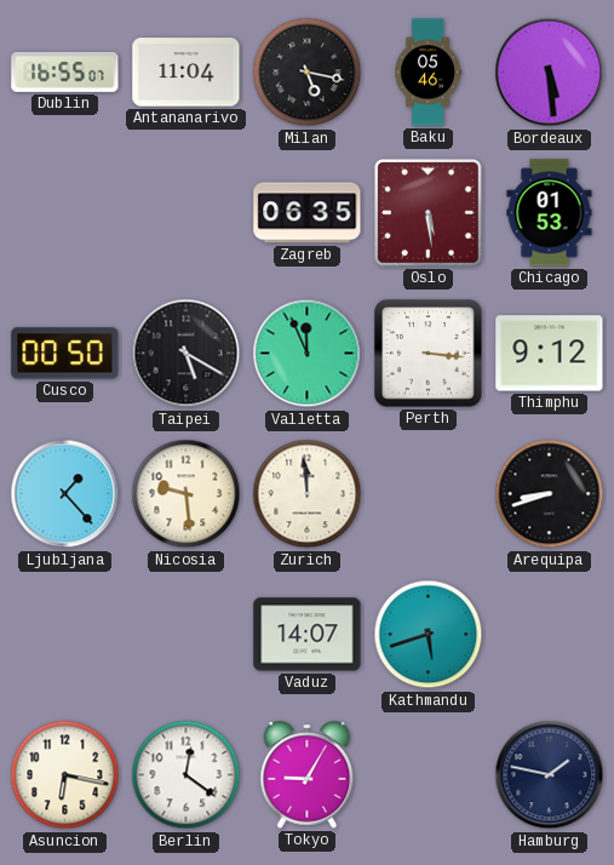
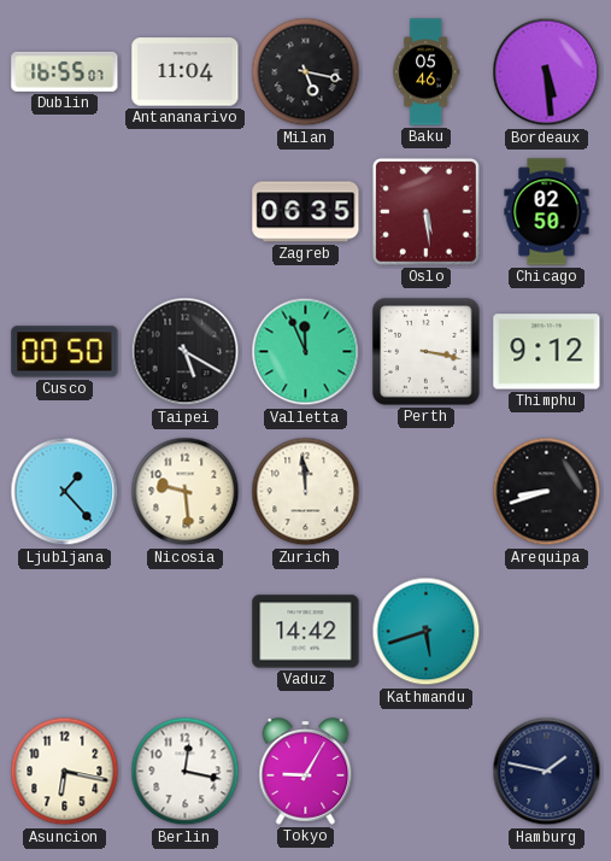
Chicago: 01:53 -> 02:50 (547, 212)
Perth: 3:16 -> 3:17 (427, 352)
Vaduz: 14:07 -> 14:42 (306, 632)
Berlin: 12:21 -> 12:17 (186, 772)
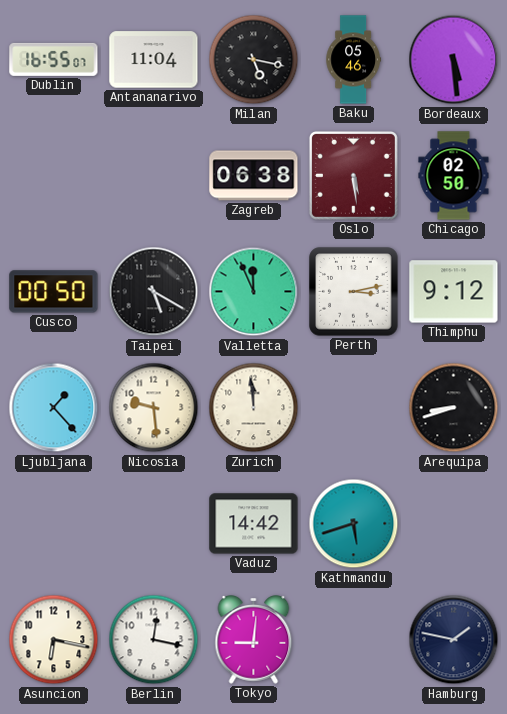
Zagreb: 06:35 -> 06:38 (254, 176)
Perth: 3:17 -> 3:13 (354, 292)
Tokyo: 9:05 -> 9:01 (254, 640)
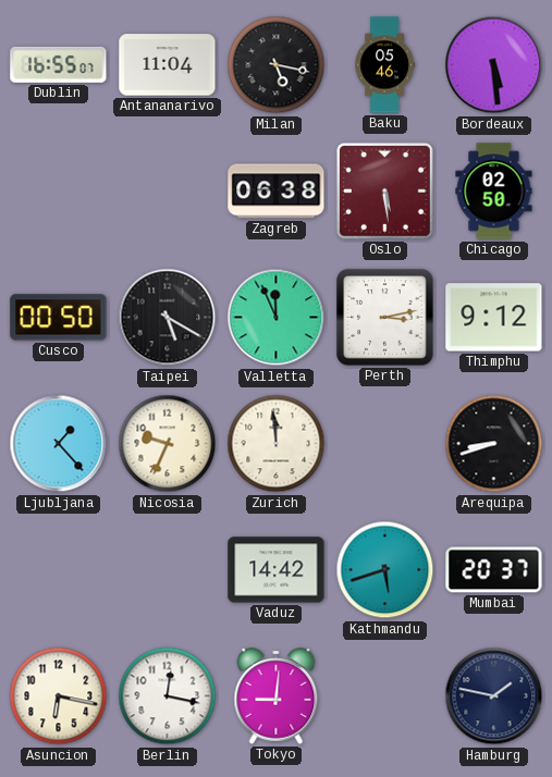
Nicosia: 9:29 -> 9:34 (168, 444)
Mumbai: none -> 20:37 (494, 570)
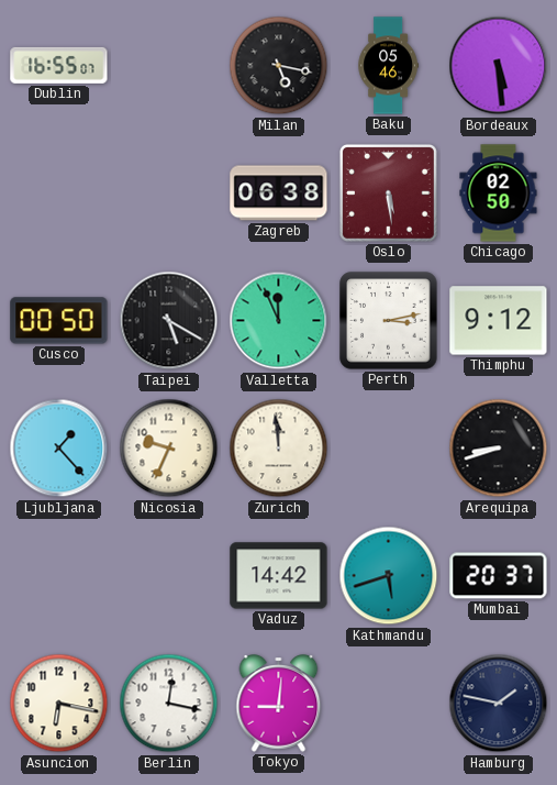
Antananarivo: 11:04 -> none (168, 65)
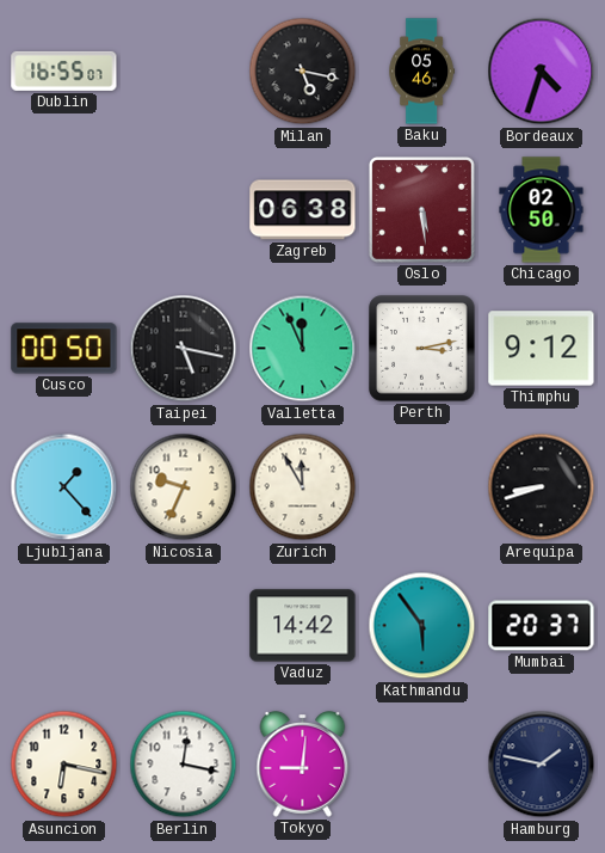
Bordeaux: 5:29 -> 4:33 (542, 72)
Taipei: 5:20 -> 5:17 (184, 349)
Zurich: 11:59 -> 11:55 (303, 487)
Kathmandu: 5:42 -> 5:54 (422, 626)
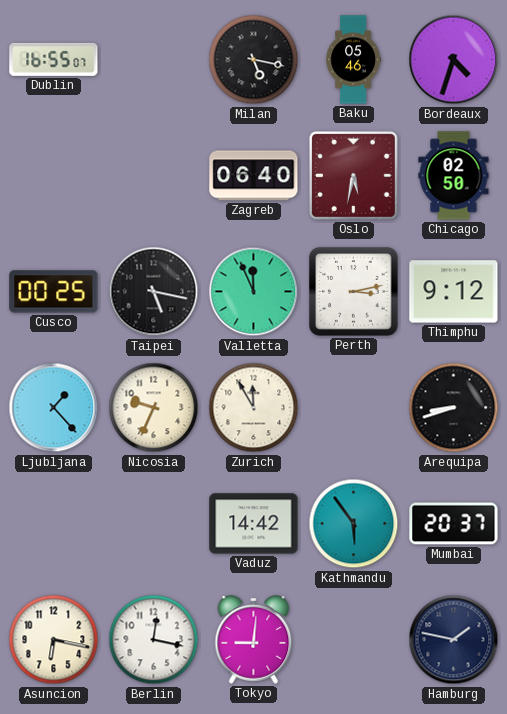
Zagreb: 06:38 -> 06:40 (254, 176)
Oslo: 5:29 -> 5:32 (353, 175)
Cusco: 00:50 -> 00:25 (54, 292)
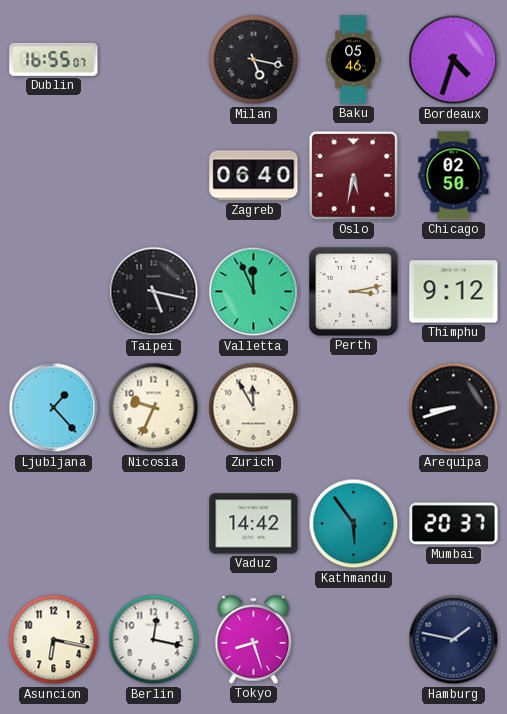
Cusco: 00:25 -> none (54, 292)
Tokyo: 9:01 -> 8:27 (254, 640)
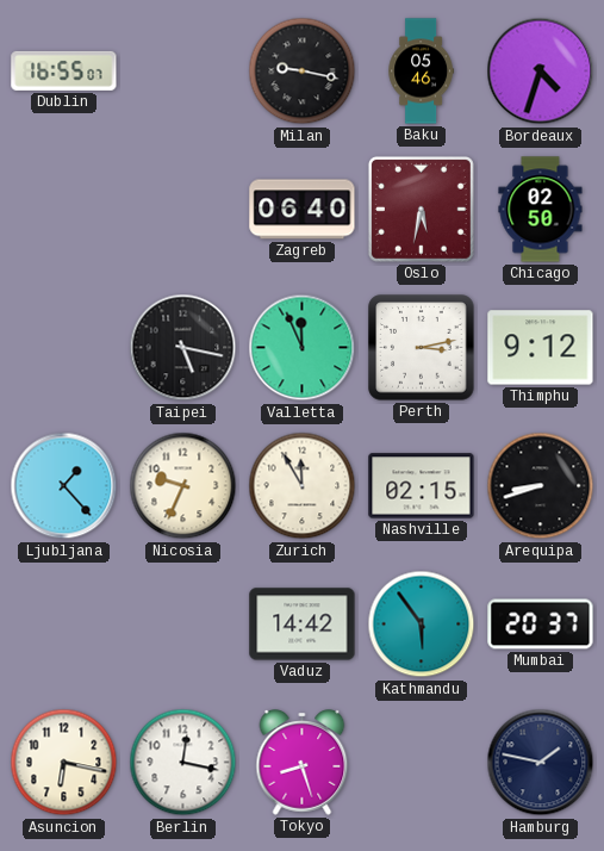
Milan: 5:17 -> 9:17 (303, 72)
Nashville: none -> 02:15 (422, 486)
